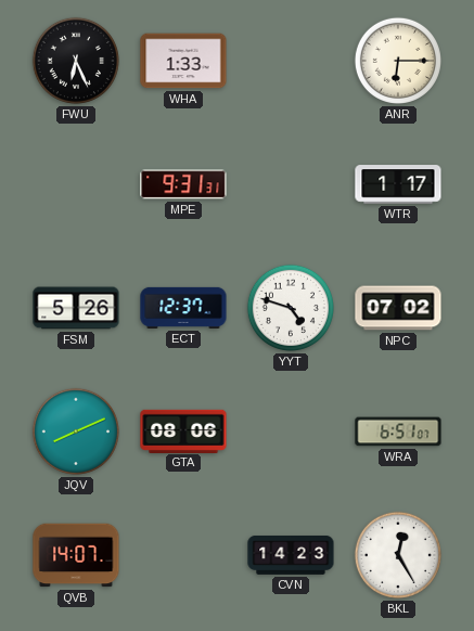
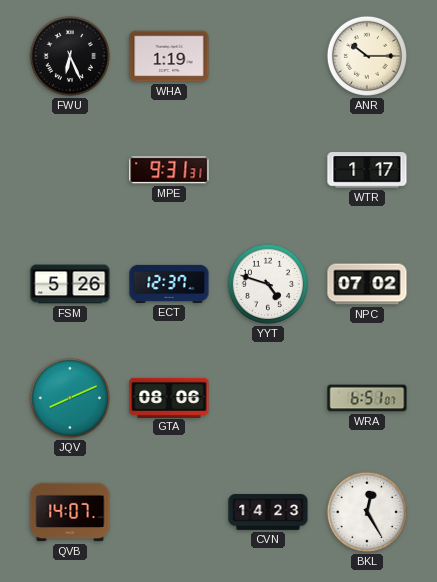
WHA: 1:33 -> 1:19 (169, 56)
ANR: 6:15 -> 10:15 (367, 56)
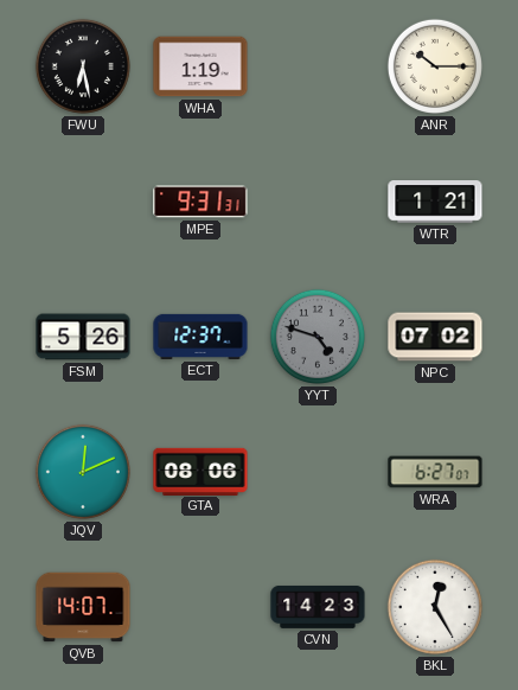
FWU: 6:26 -> 6:28 (83, 66)
WTR: 1:17 -> 1:21 (435, 202)
YYT dial: white -> grey (318, 337)
JQV: 8:11 -> 12:11 (83, 472)
WRA: 6:51 -> 6:27 (435, 472)
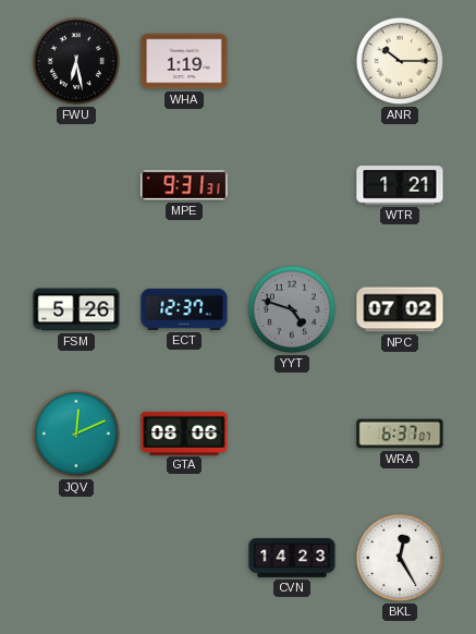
WRA: 6:27 -> 6:37 (400, 434)
QVB: 14:07 -> none (83, 607)
